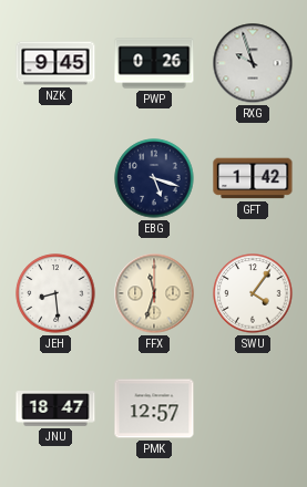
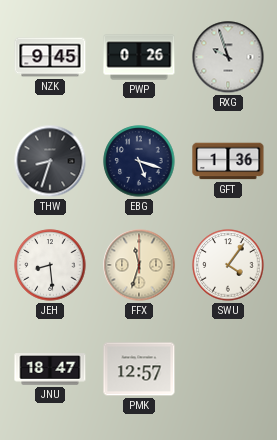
THW: none -> 8:33 (50, 161)
GFT: 1:42 -> 1:36 (228, 161)
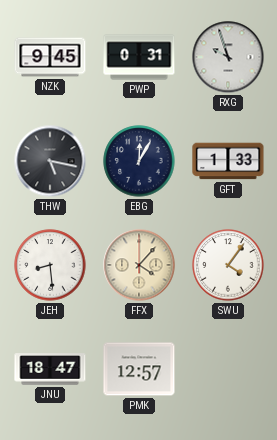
PWP: 0:26 -> 0:31 (139, 57)
THW: 8:33 -> 5:17 (50, 161)
EBG: 5:18 -> 12:05 (139, 161)
GFT: 1:36 -> 1:33 (228, 161)
FFX: 11:33 -> 4:07 (139, 265)
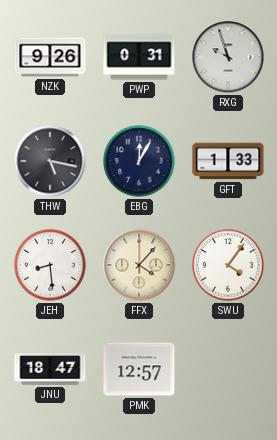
NZK: 9:45 -> 9:26 (50, 57)
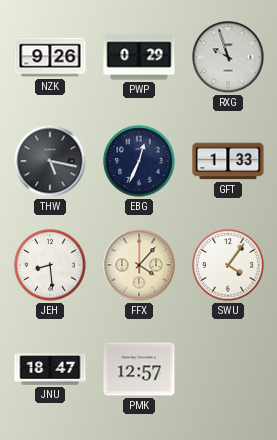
PWP: 0:31 -> 0:29 (139, 57)
EBG: 12:05 -> 12:34 (139, 161)
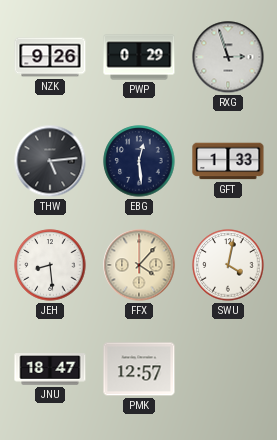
RXG: 9:57 -> 2:57 (228, 57)
THW: 5:17 -> 5:14 (50, 161)
EBG: 12:34 -> 12:29 (139, 161)
SWU: 4:06 -> 4:02 (228, 265)
